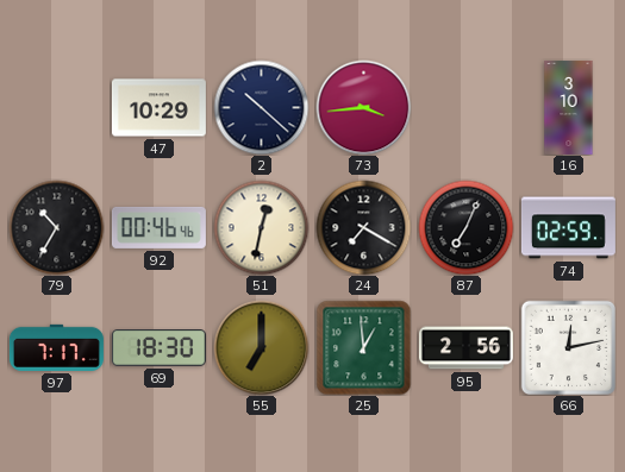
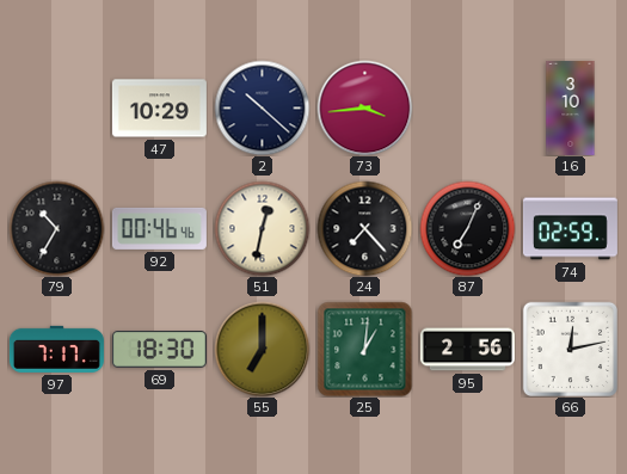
24: 7:20 -> 7:23 (364, 228)
25: 12:59 -> 1:01 (364, 349)
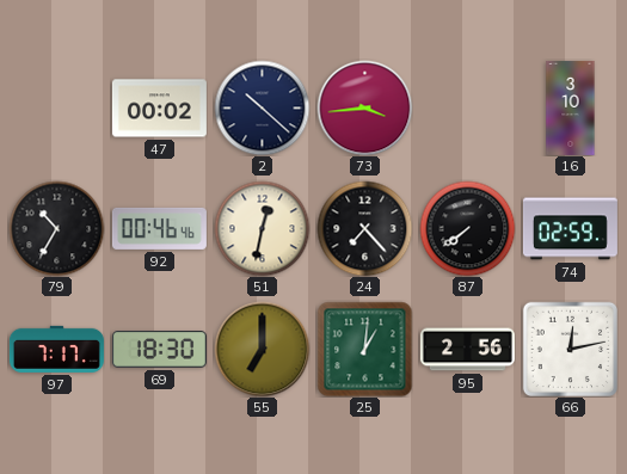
47: 10:29 -> 00:02 (159, 109)
87: 7:04 -> 7:39 (467, 228)
